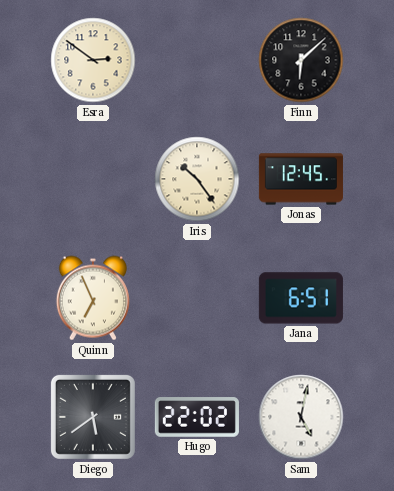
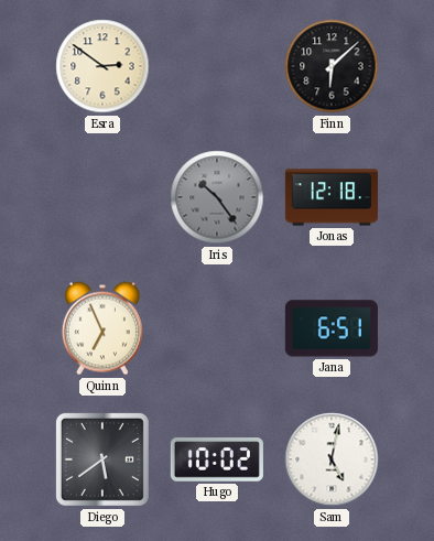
Iris dial: cream -> grey (217, 197)
Jonas: 12:45 -> 12:18 (332, 197)
Hugo: 22:02 -> 10:02 (217, 459)
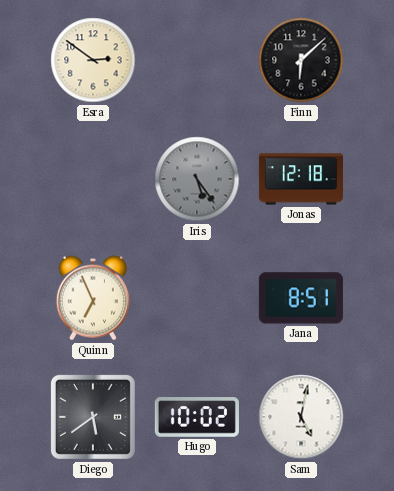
Iris: 10:24 -> 5:24 (197, 179)
Jana: 6:51 -> 8:51 (301, 298)
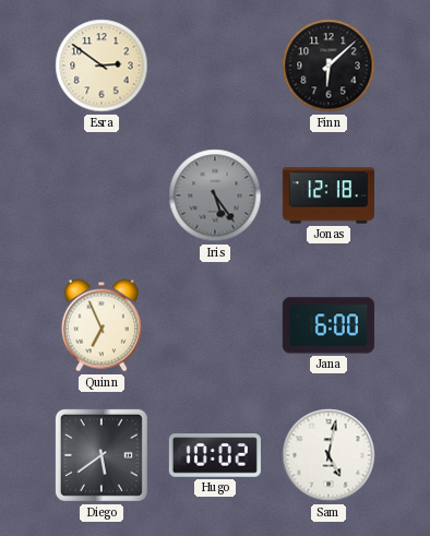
Jana: 8:51 -> 6:00 (329, 325)
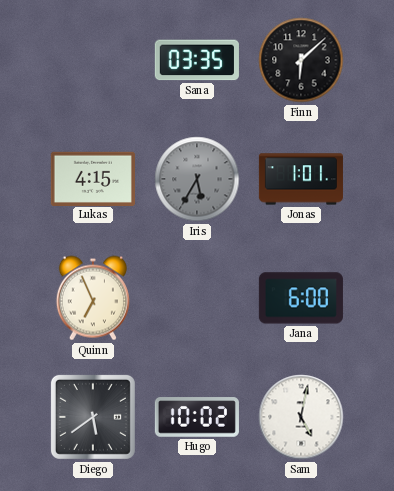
Esra: 2:51 -> none (101, 65)
Sana: none -> 03:35 (197, 60)
Lukas: none -> 4:15 (93, 178)
Iris: 5:24 -> 5:35 (197, 179)
Jonas: 12:18 -> 1:01 (301, 179)
